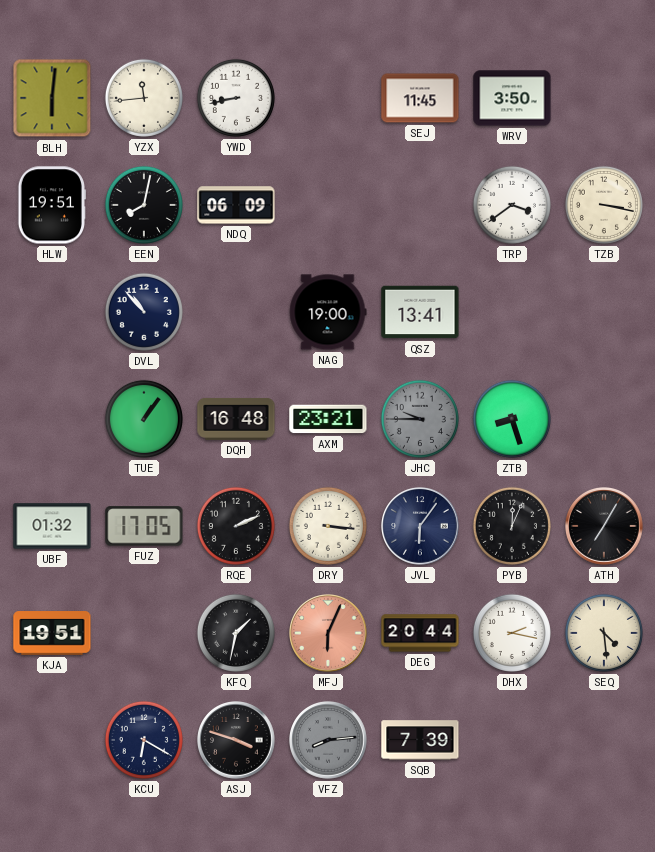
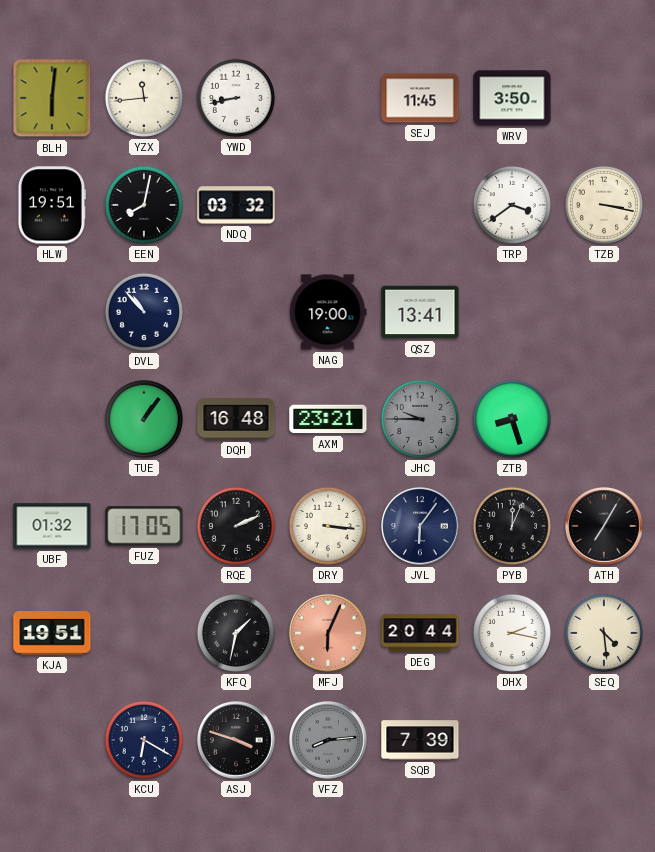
NDQ: 06:09 -> 03:32 (236, 205)
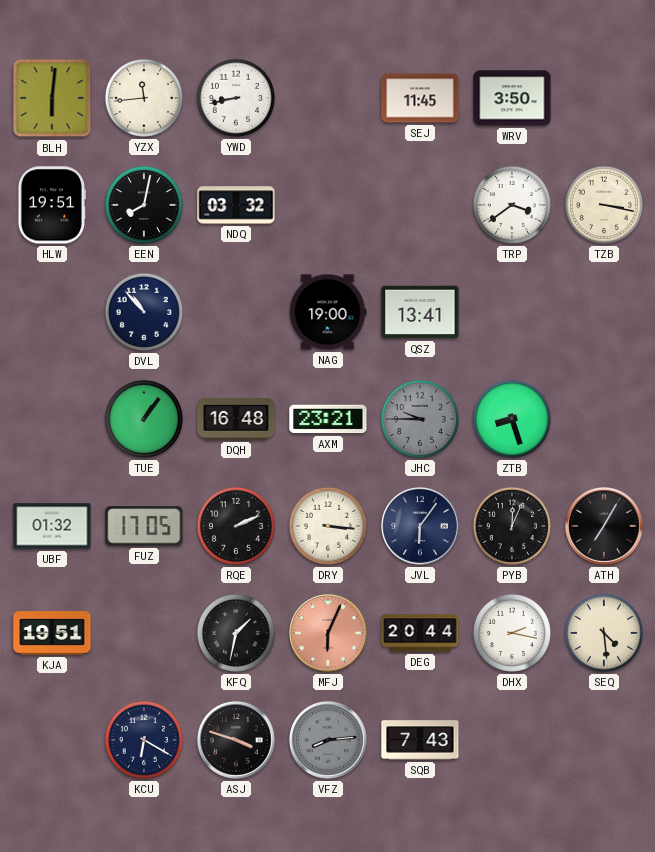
SQB: 7:39 -> 7:43 (420, 740)
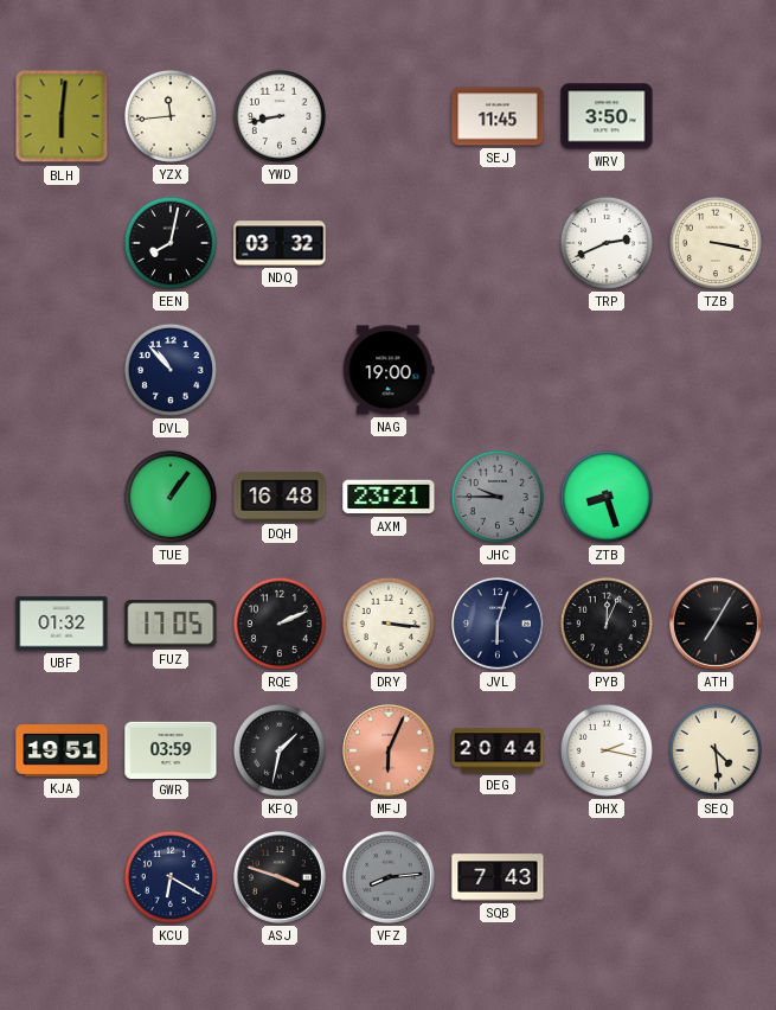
HLW: 19:51 -> none (51, 205)
TRP: 3:39 -> 2:41 (607, 243)
QSZ: 13:41 -> none (420, 312)
JVL: 6:06 -> 6:03 (499, 625)
GWR: none -> 03:59 (171, 749)
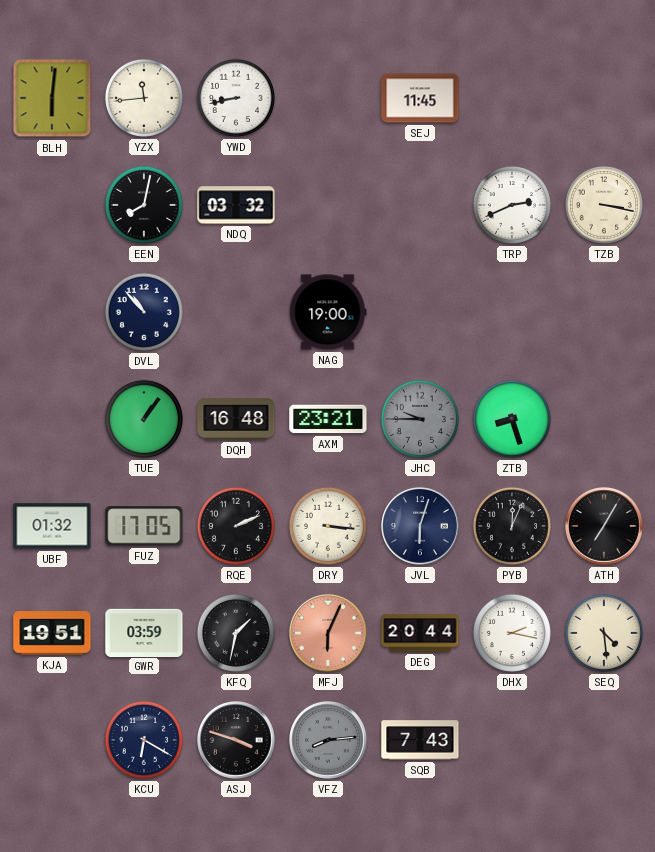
WRV: 3:50 -> none (607, 116)
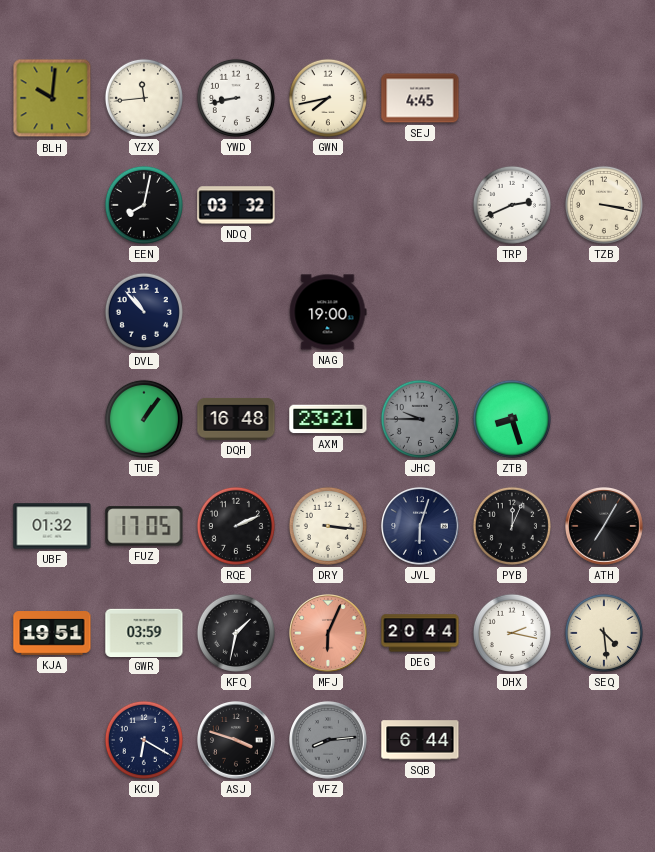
BLH: 6:01 -> 10:01 (52, 98)
GWN: none -> 7:43 (328, 98)
SEJ: 11:45 -> 4:45 (420, 98)
SQB: 7:43 -> 6:44 (420, 740)
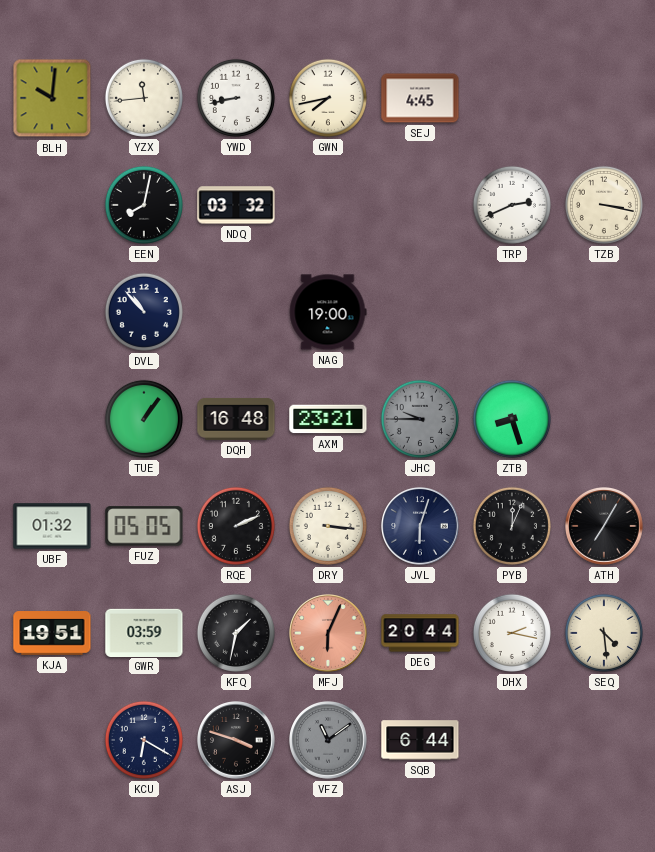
FUZ: 17:05 -> 05:05 (144, 526)
VFZ: 8:14 -> 11:09 (329, 741)
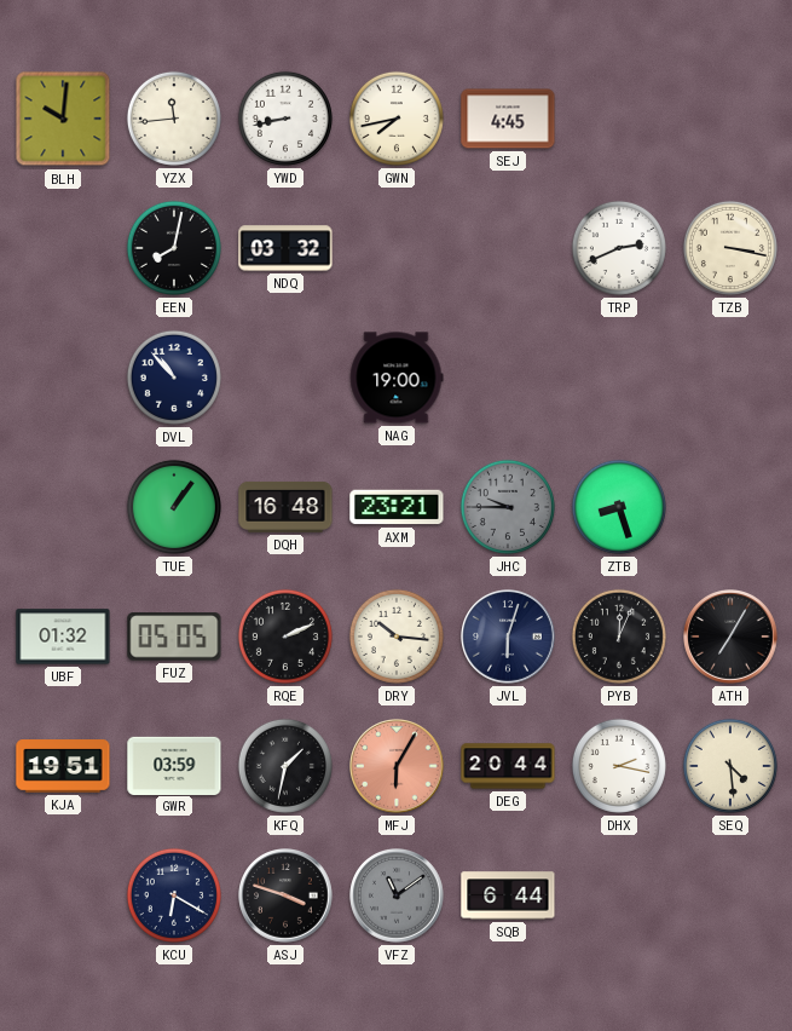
DRY: 3:16 -> 10:16 (397, 637)
MFJ: 6:04 -> 6:05 (398, 767)
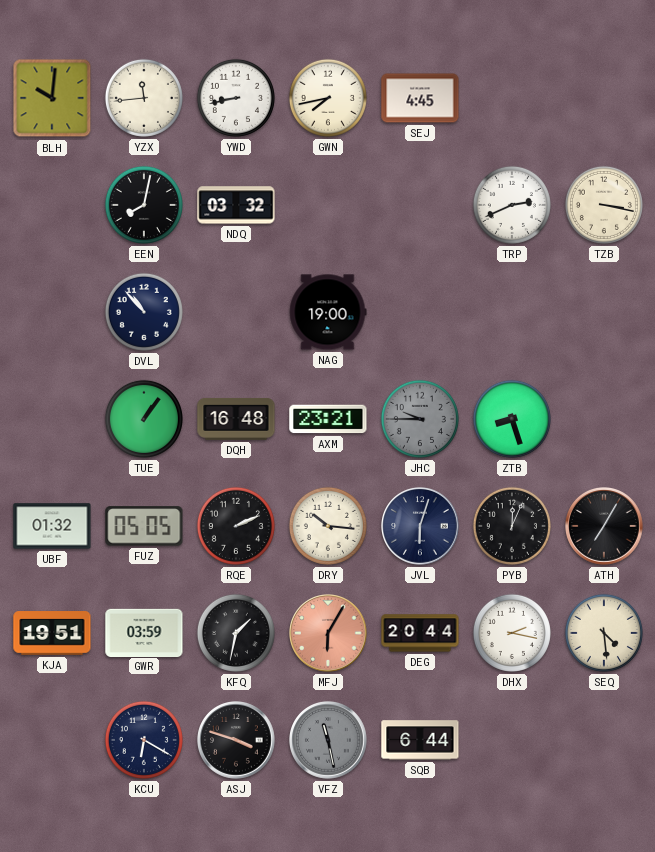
VFZ: 11:09 -> 11:28 (329, 741)
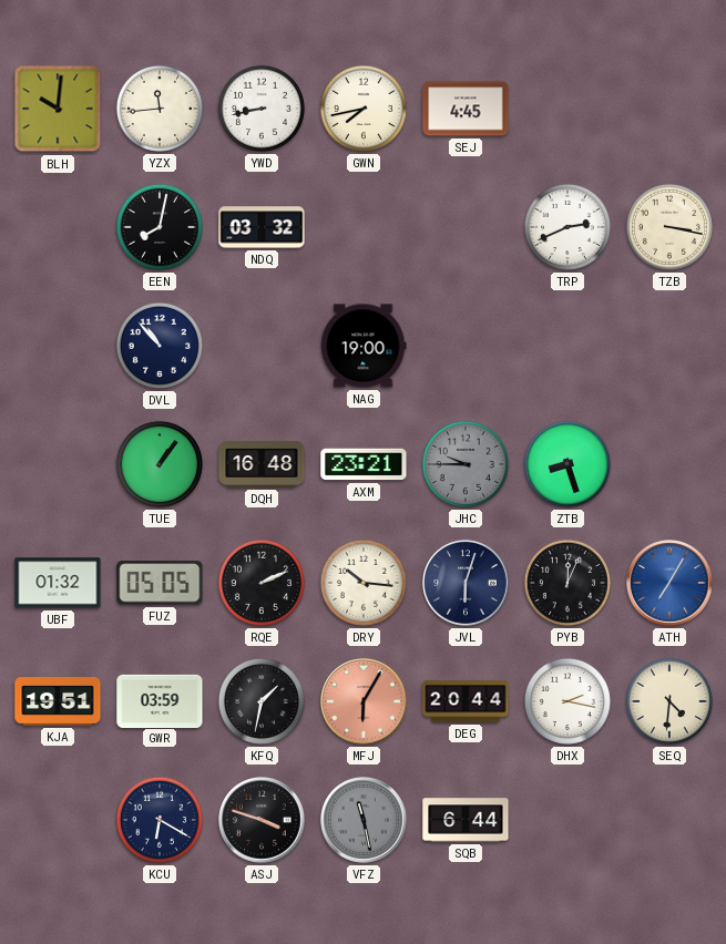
ATH dial: black -> blue (671, 584)
SEQ: 4:29 -> 4:31 (669, 701)
